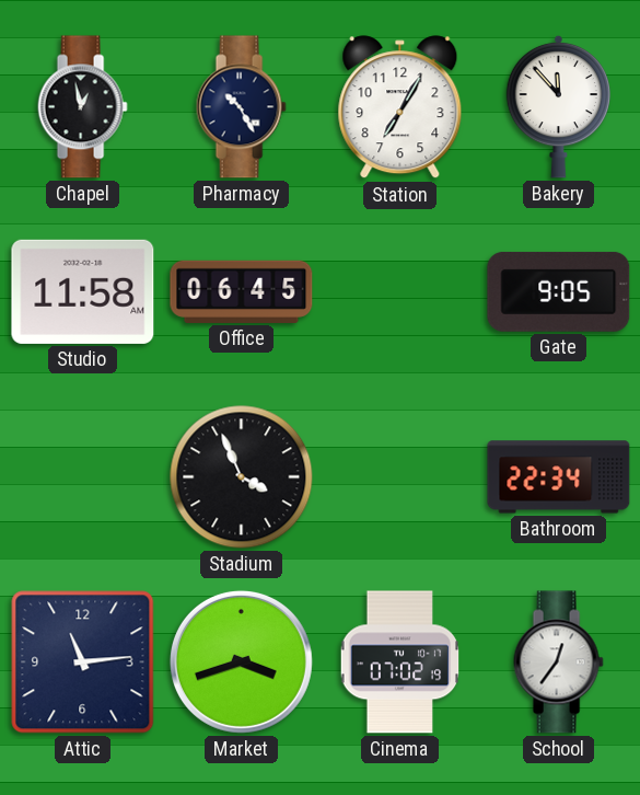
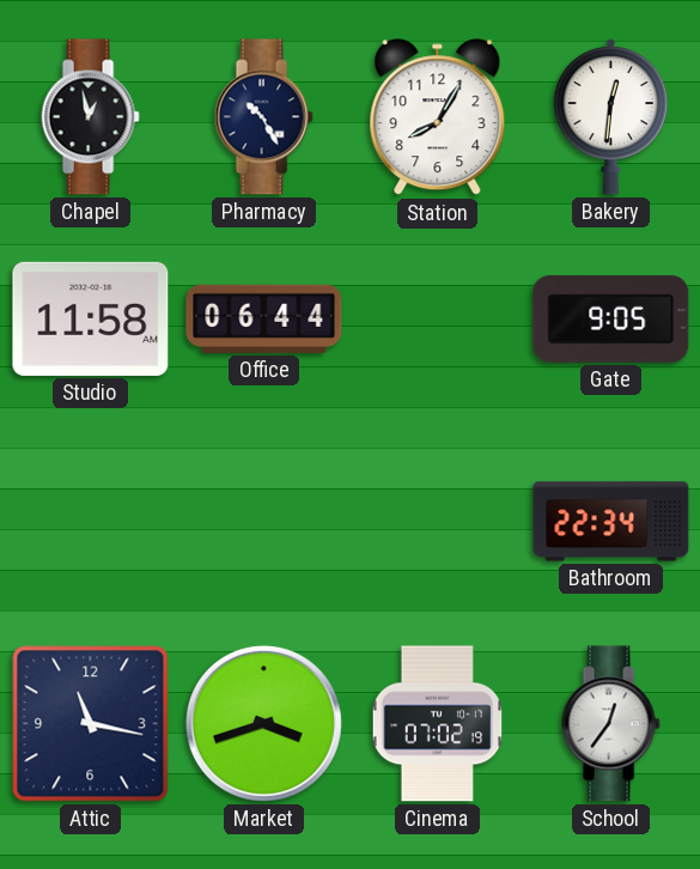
Station: 7:05 -> 8:05 (438, 117)
Bakery: 11:53 -> 12:31 (611, 116)
Office: 06:45 -> 06:44 (264, 318)
Stadium: 3:56 -> none (242, 477)
Attic: 11:14 -> 11:17 (91, 724)
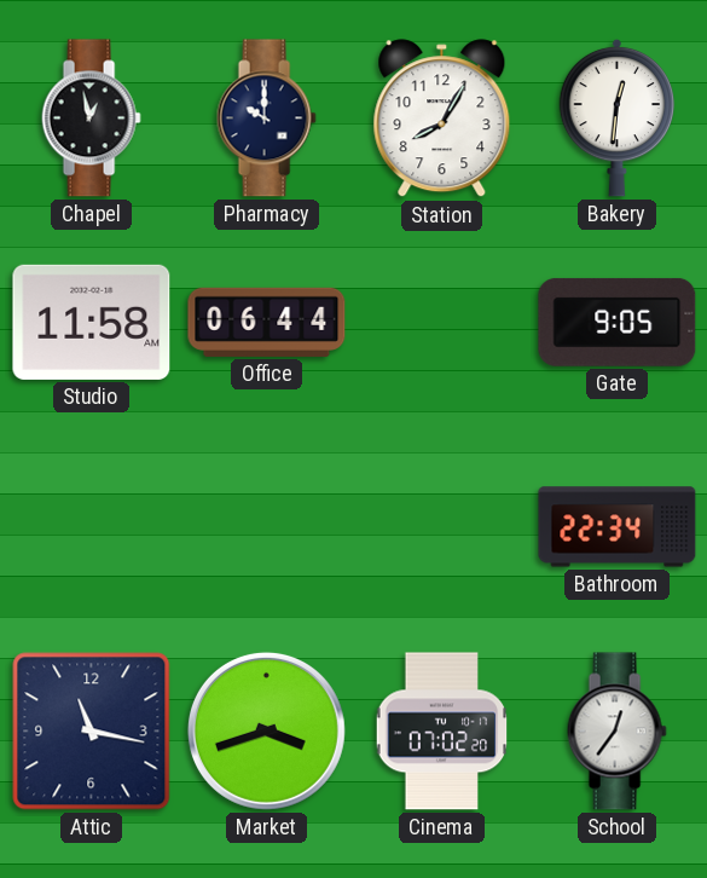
Pharmacy: 10:25 -> 10:00 (266, 119)
Cinema: 07:02:19 -> 07:02:20 (442, 732)
